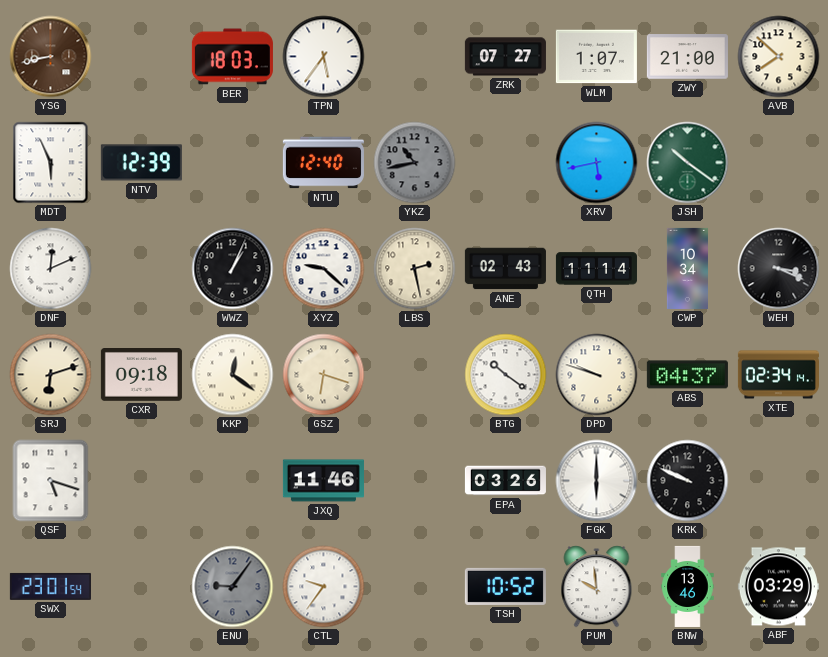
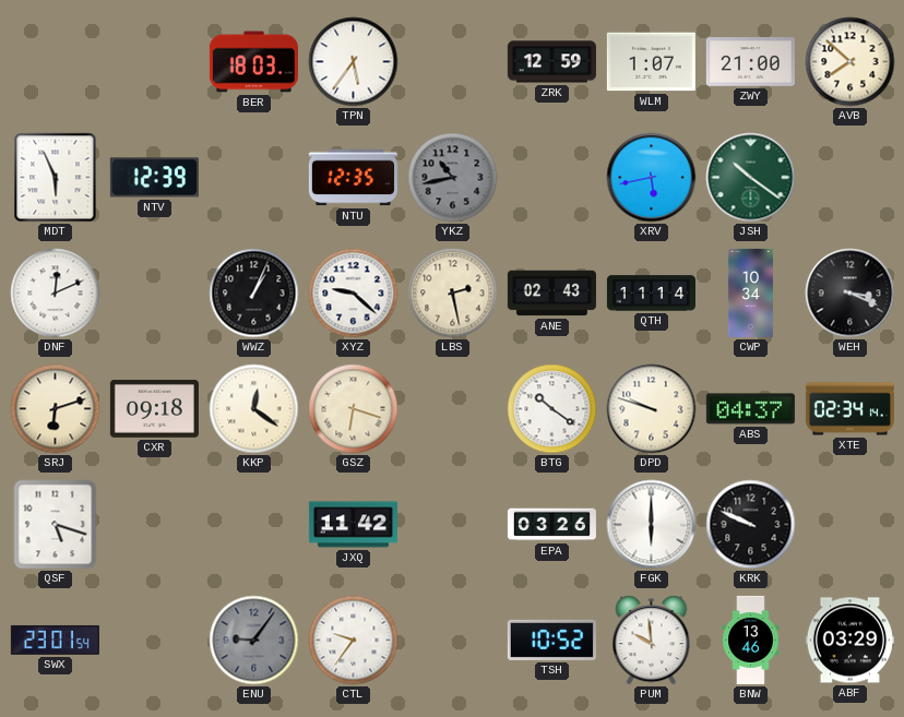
YSG: 8:43 -> none (51, 57)
ZRK: 07:27 -> 12:59 (551, 62)
NTU: 12:40 -> 12:35 (353, 178)
JXQ: 11:46 -> 11:42 (353, 525)
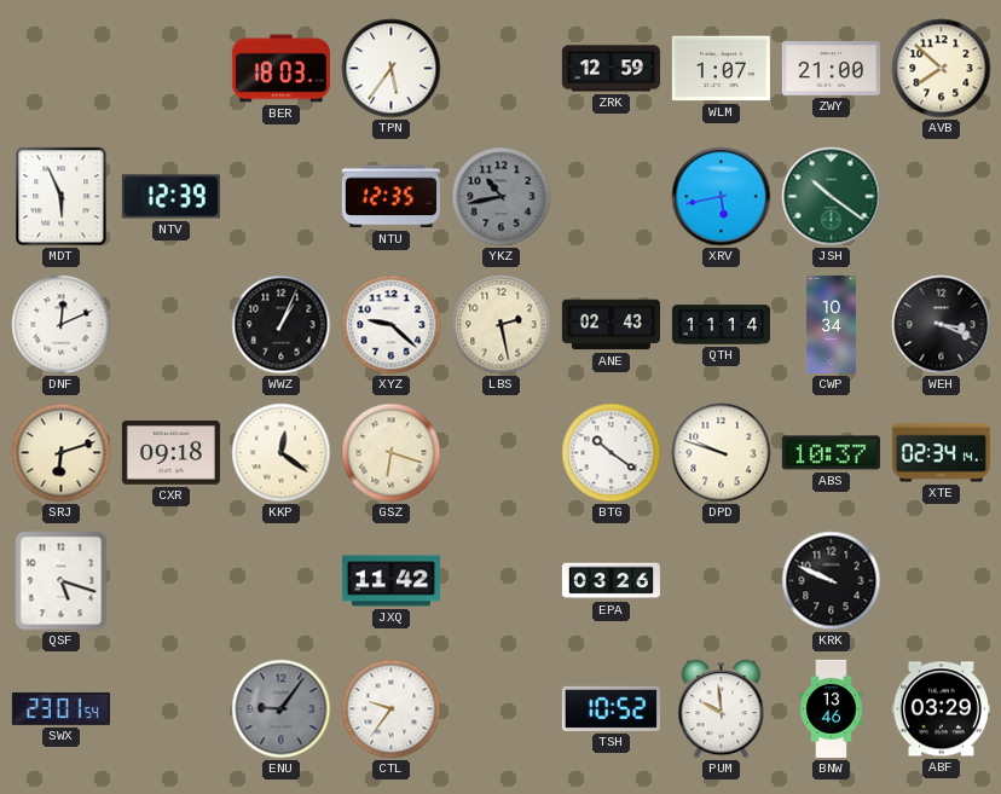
ABS: 04:37 -> 10:37 (831, 453)
FGK: 6:00 -> none (652, 525)
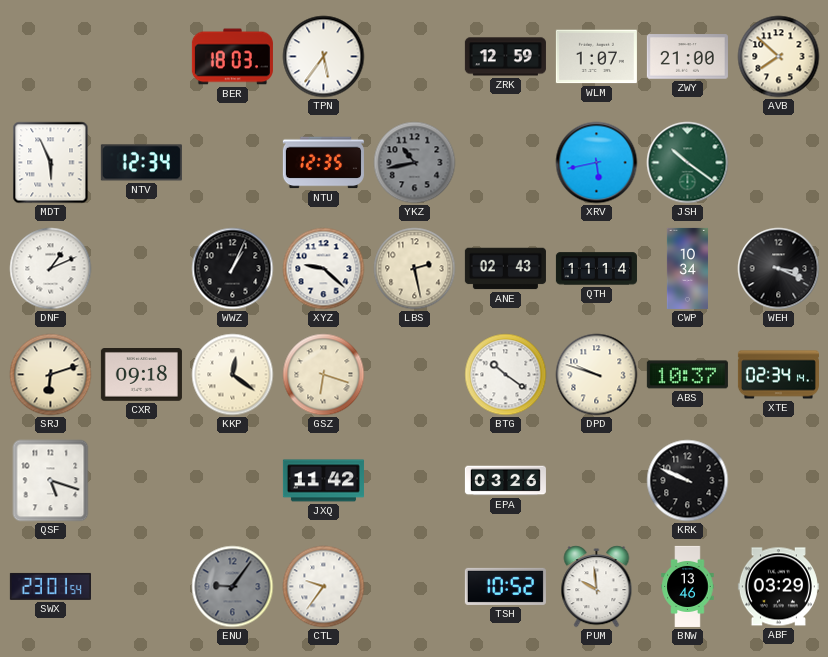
NTV: 12:39 -> 12:34 (141, 163)
DNF: 12:11 -> 1:11 (51, 269)
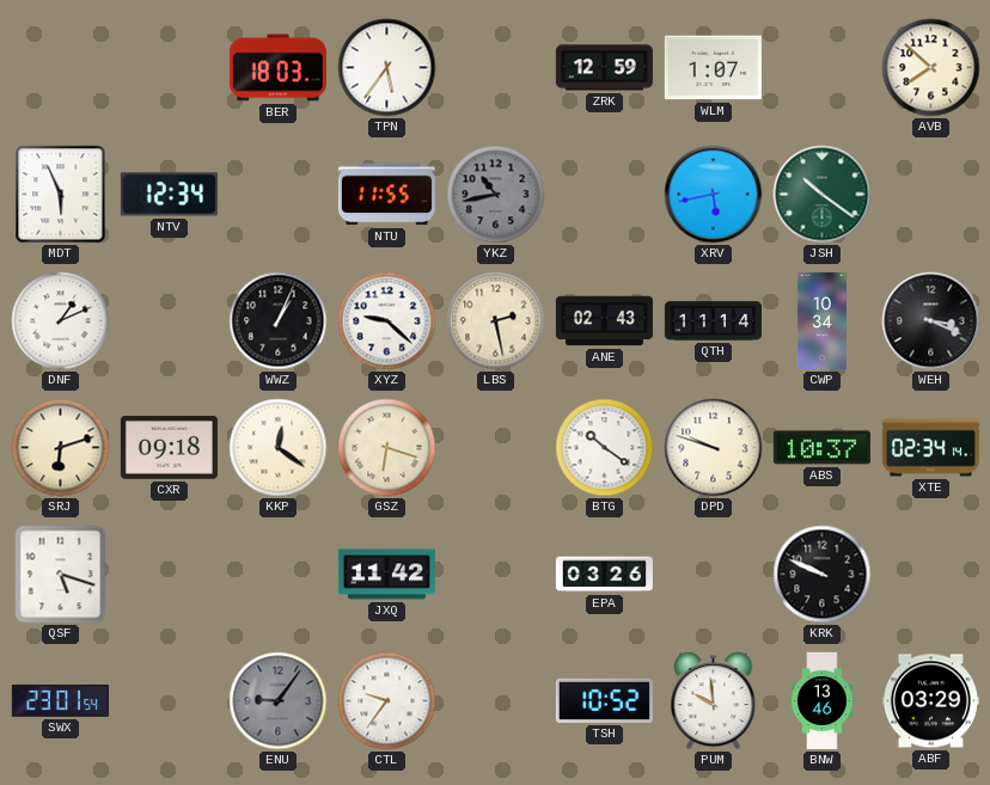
ZWY: 21:00 -> none (687, 57)
NTU: 12:35 -> 11:55 (386, 195)
